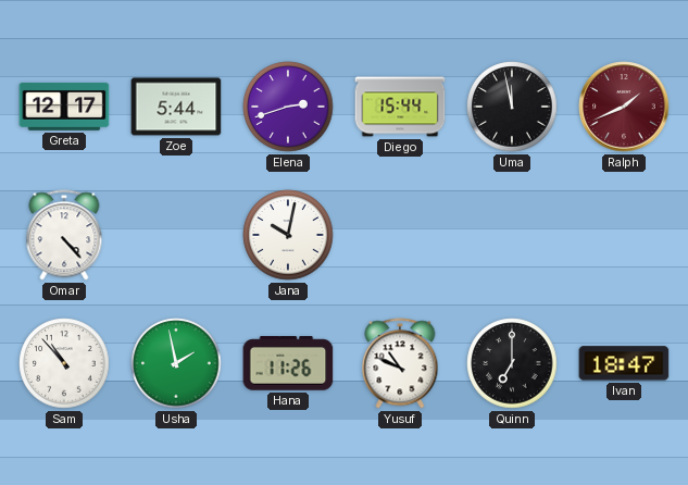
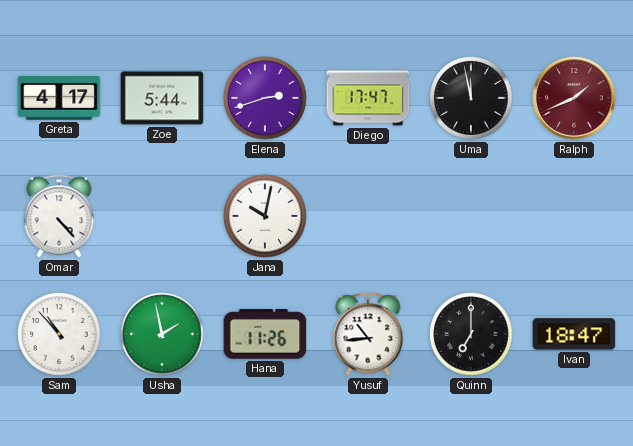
Greta: 12:17 -> 4:17 (59, 98)
Diego: 15:44 -> 17:47 (368, 98)
Yusuf: 10:49 -> 10:44 (368, 334)
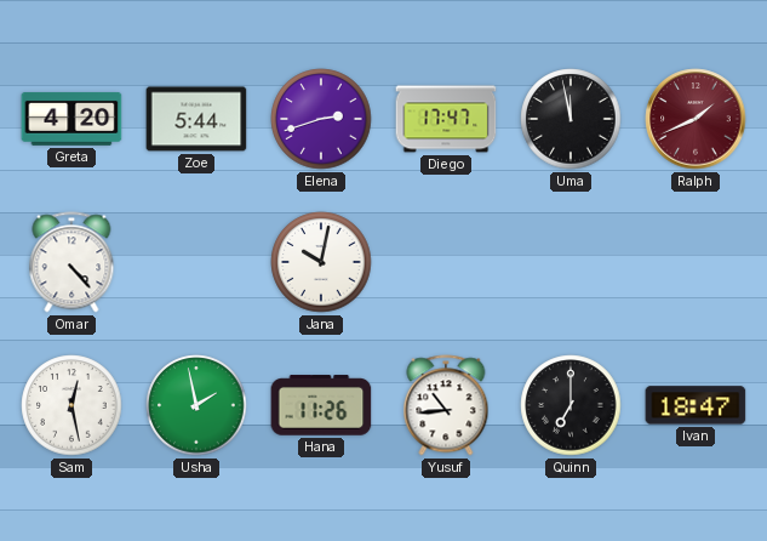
Greta: 4:17 -> 4:20 (71, 119)
Sam: 10:53 -> 12:28 (71, 405)
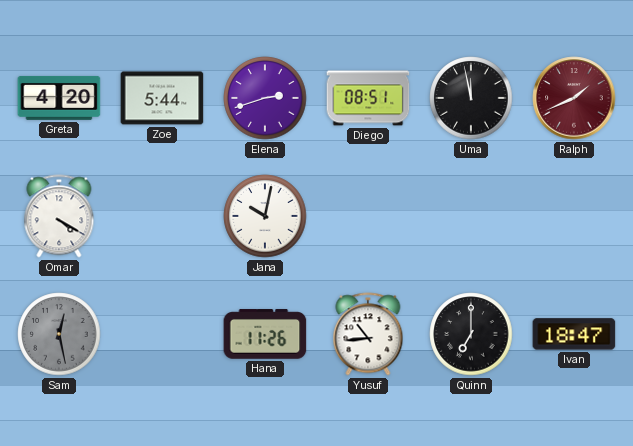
Diego: 17:47 -> 08:51 (368, 98)
Omar: 4:23 -> 4:20 (59, 216)
Sam dial: white -> grey (59, 334)
Usha: 1:58 -> none (196, 405)
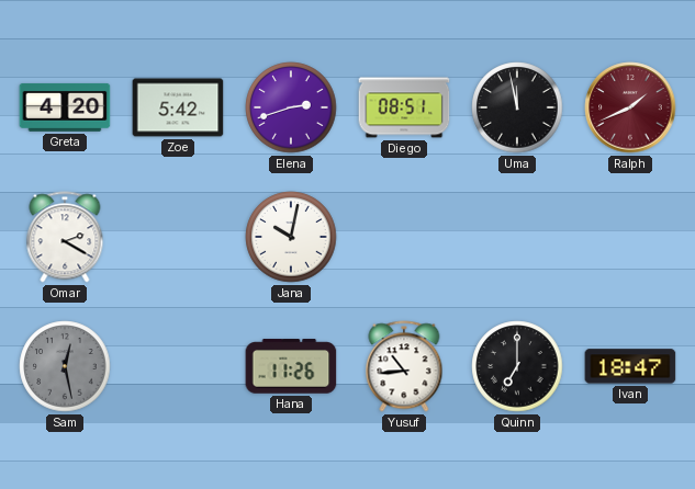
Zoe: 5:44 -> 5:42 (178, 107)
Omar: 4:20 -> 2:20 (65, 237)
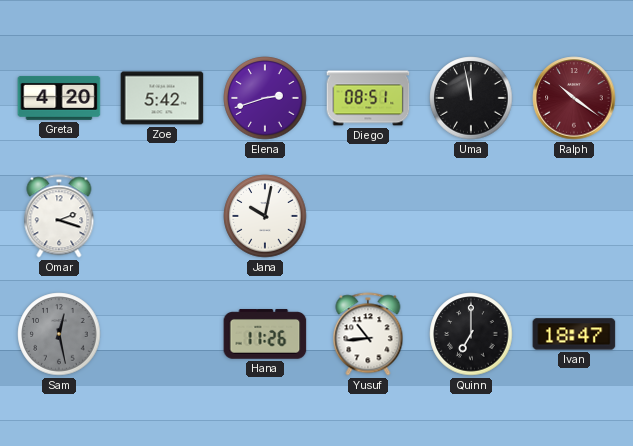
Ralph: 1:41 -> 10:21 (574, 98)
Omar: 2:20 -> 2:18 (59, 216)
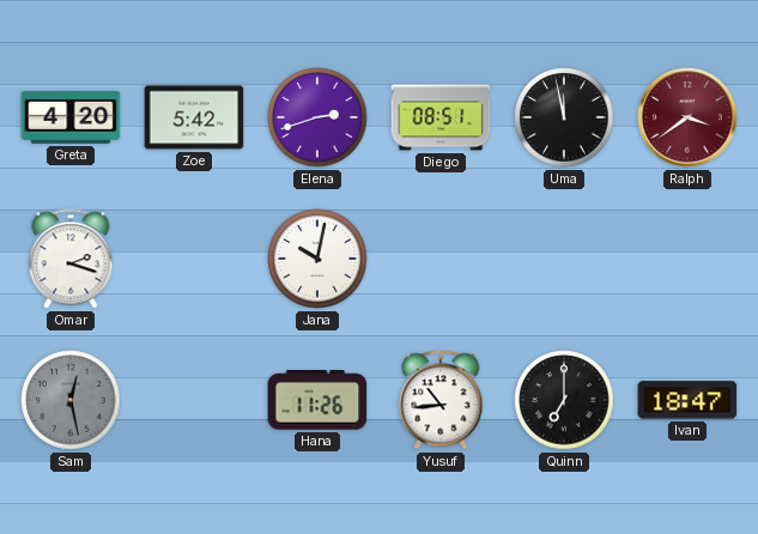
Ralph: 10:21 -> 3:39 (687, 117)
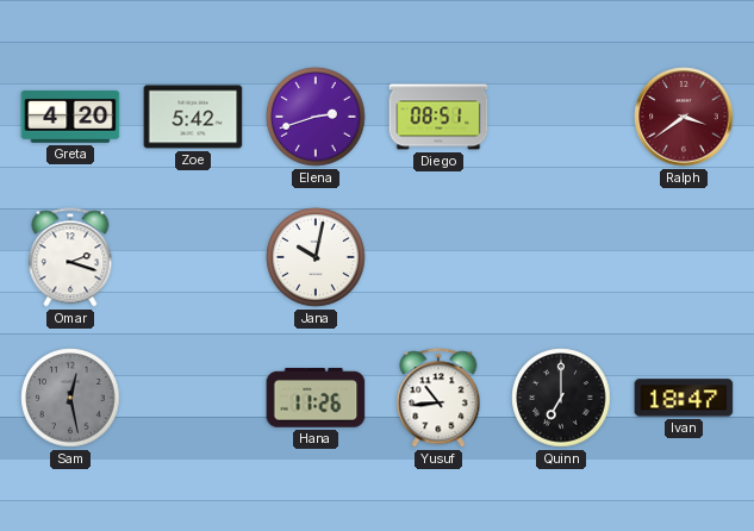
Uma: 11:58 -> none (564, 117)
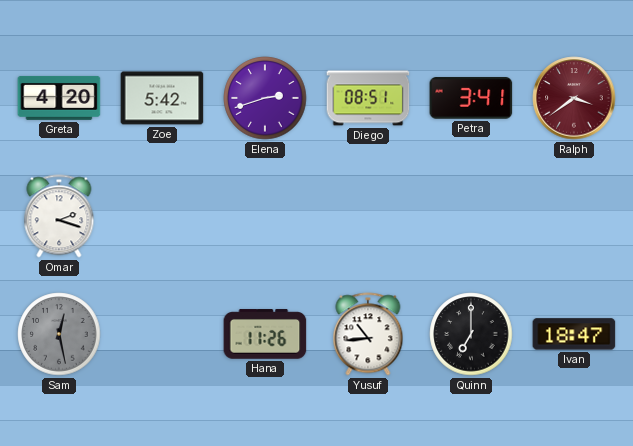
Petra: none -> 3:41 (471, 98)
Jana: 10:02 -> none (316, 257)
